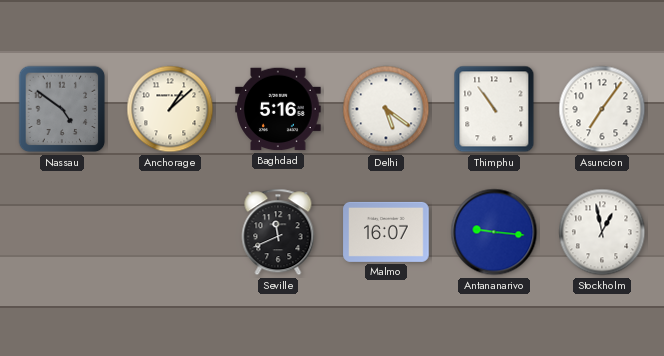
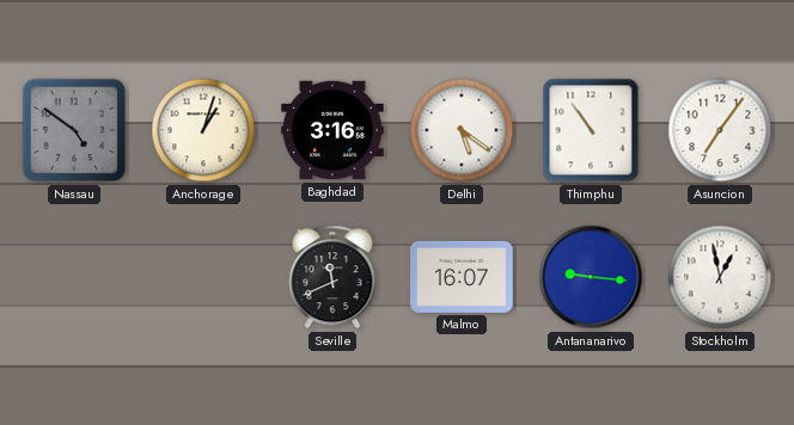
Anchorage: 1:08 -> 1:03 (203, 130)
Baghdad: 5:16 -> 3:16 (332, 130)
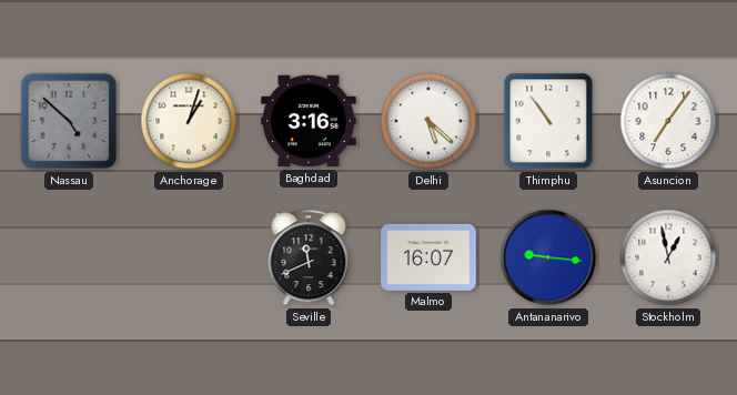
Nassau: 4:51 -> 4:52 (69, 121)
Delhi: 5:21 -> 5:22 (428, 121)
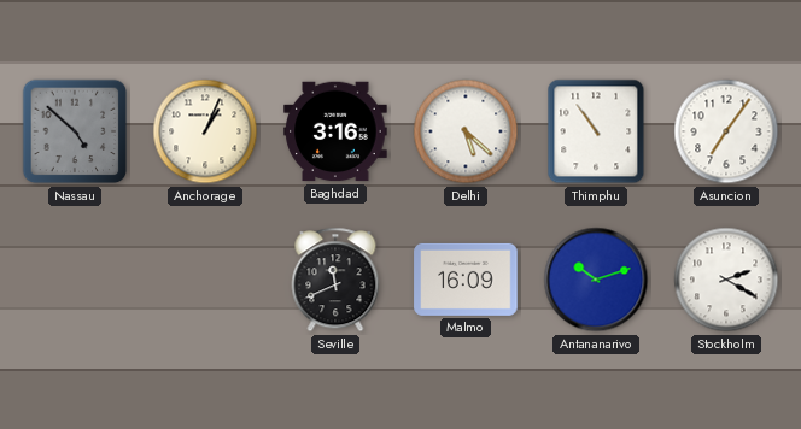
Anchorage: 1:03 -> 1:04 (205, 131)
Malmo: 16:07 -> 16:09 (466, 280)
Antananarivo: 9:16 -> 10:12 (596, 280)
Stockholm: 12:58 -> 2:20 (726, 280)
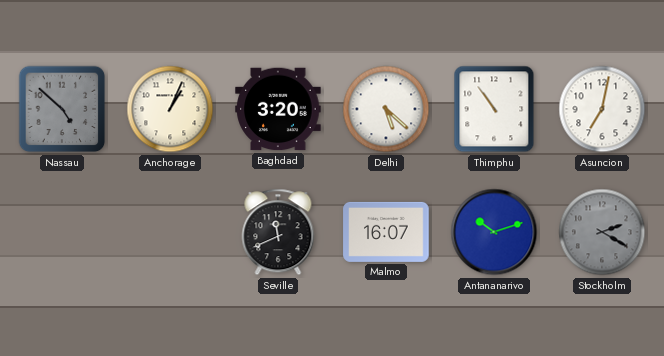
Baghdad: 3:16 -> 3:20 (278, 109)
Asuncion: 7:06 -> 7:02 (602, 109)
Malmo: 16:09 -> 16:07 (386, 232)
Stockholm dial: white -> grey (602, 232)
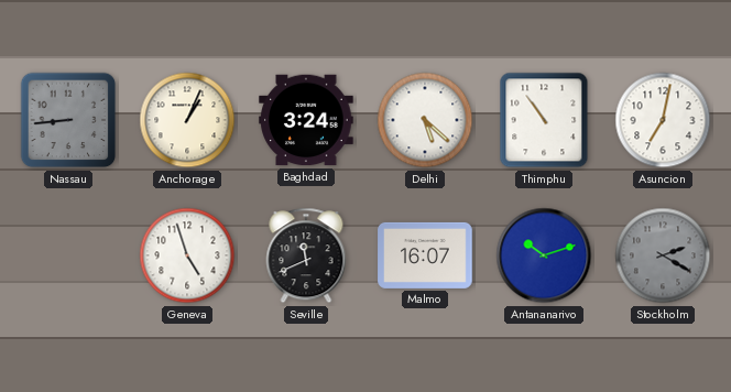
Nassau: 4:52 -> 8:44 (68, 120)
Baghdad: 3:20 -> 3:24 (306, 120)
Geneva: none -> 4:57 (187, 255)
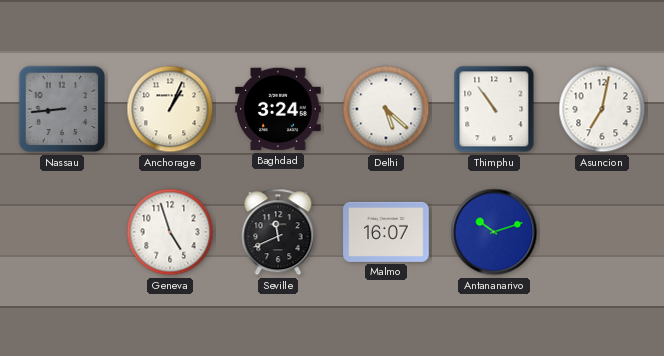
Stockholm: 2:20 -> none (663, 255)
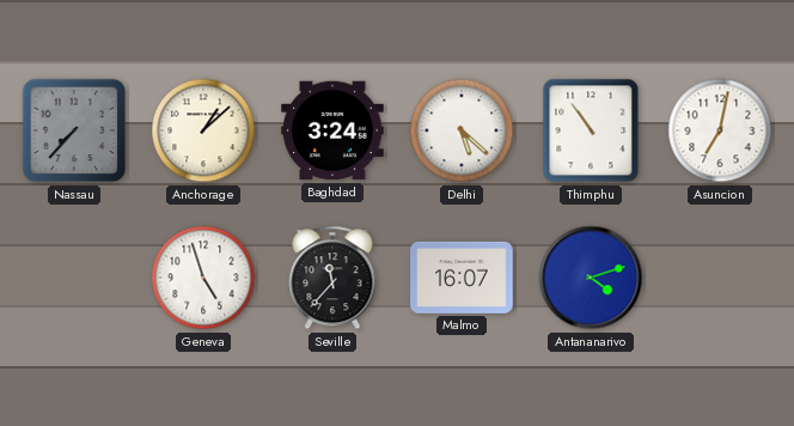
Nassau: 8:44 -> 7:37 (74, 130)
Anchorage: 1:04 -> 1:08 (203, 130)
Seville: 11:41 -> 11:37 (332, 278)
Antananarivo: 10:12 -> 4:12 (591, 278)
